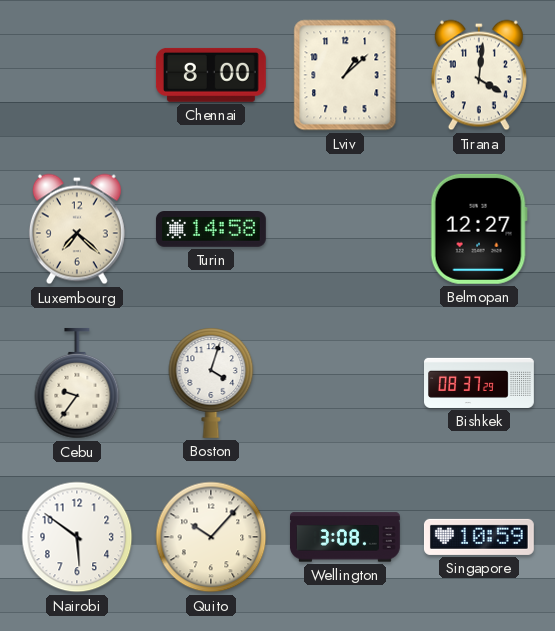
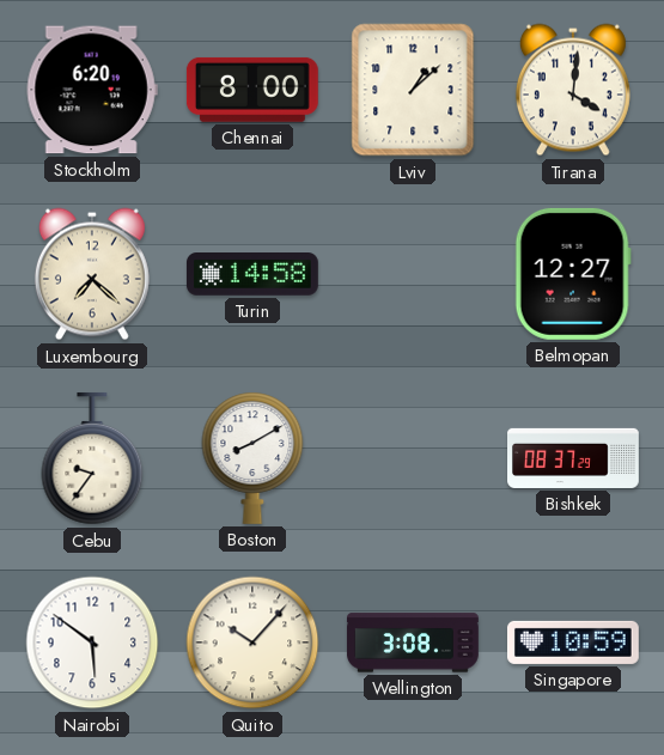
Stockholm: none -> 6:20 (92, 90)
Boston: 4:03 -> 8:10 (252, 458)
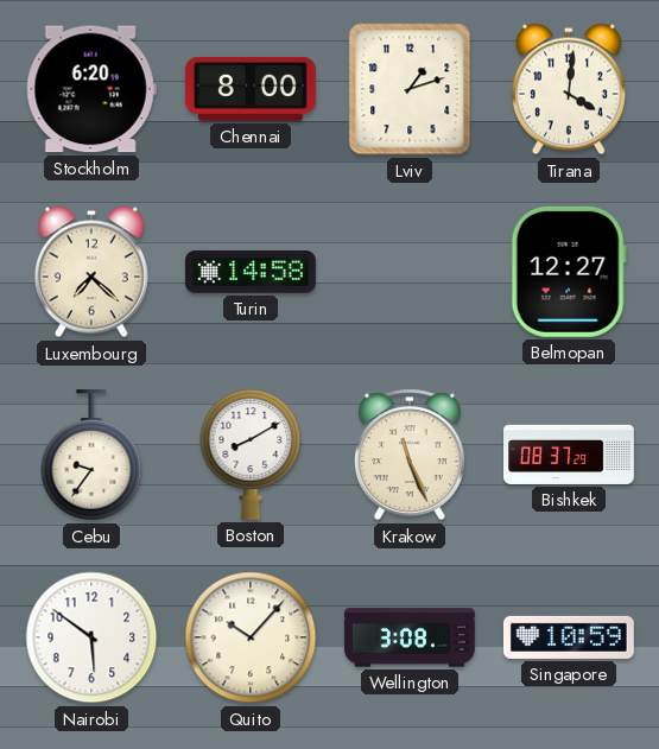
Lviv: 1:08 -> 1:12 (410, 89)
Krakow: none -> 11:26 (410, 455)
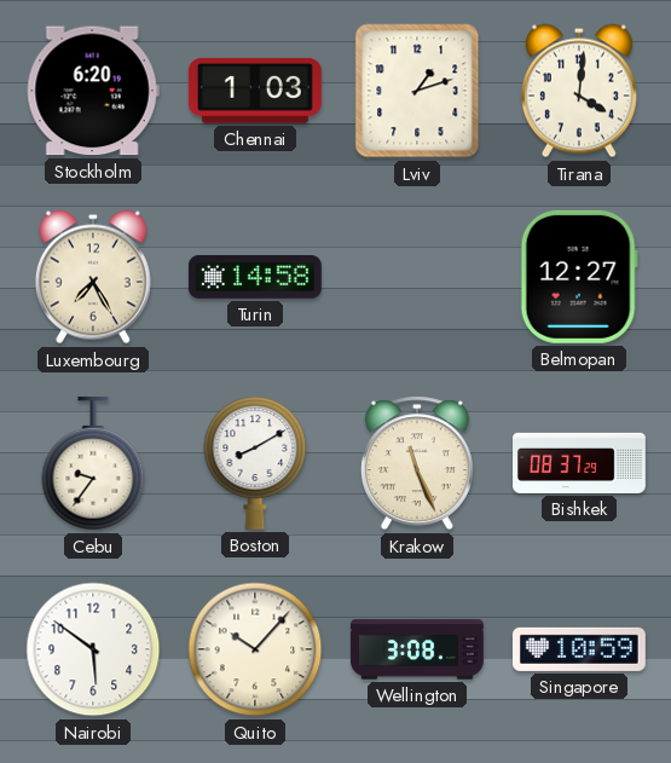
Chennai: 8:00 -> 1:03 (255, 91)
Luxembourg: 7:22 -> 7:25 (93, 277)
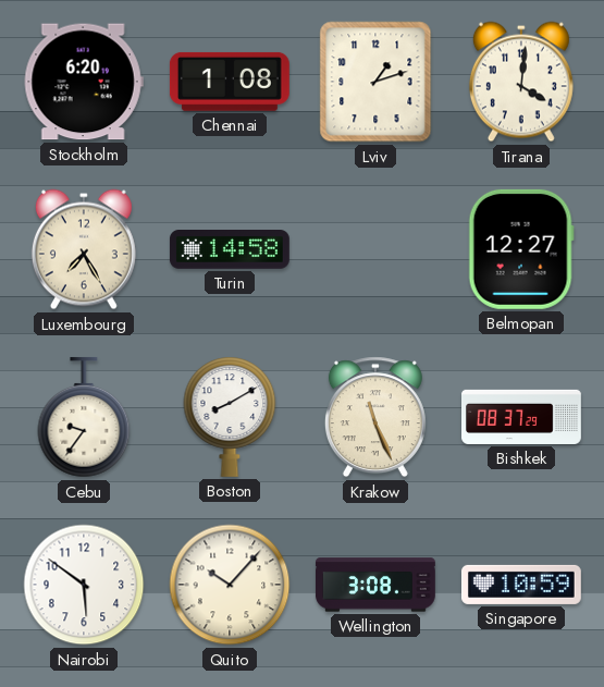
Chennai: 1:03 -> 1:08 (230, 82)
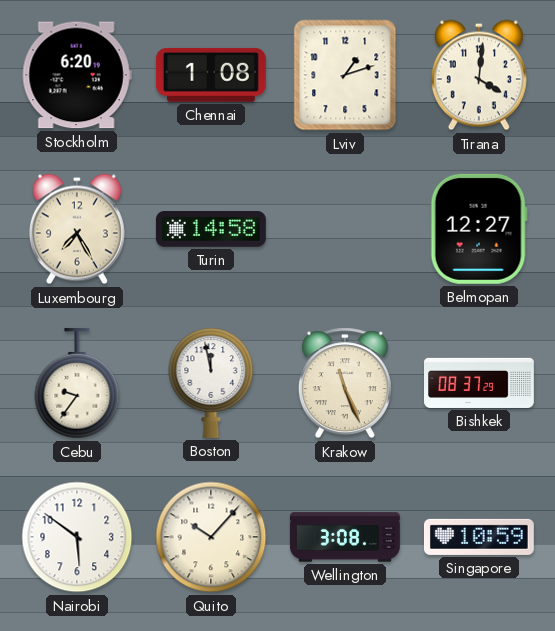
Boston: 8:10 -> 11:58 (211, 383)
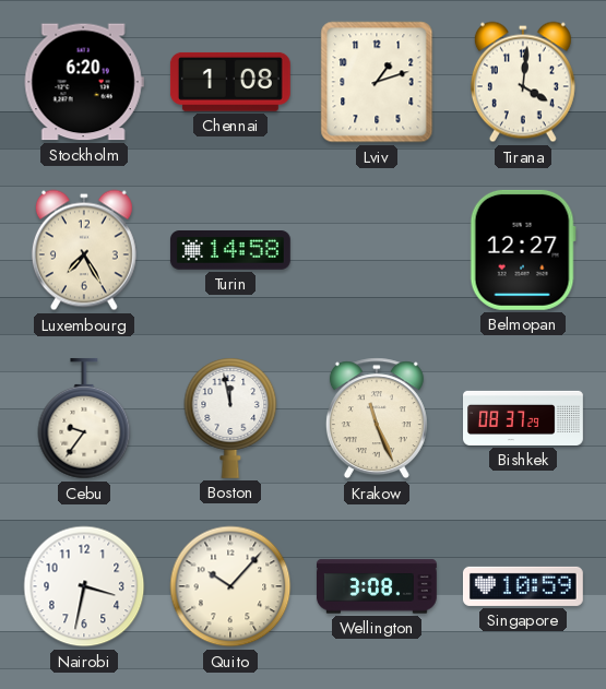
Nairobi: 5:51 -> 3:32 (84, 586)
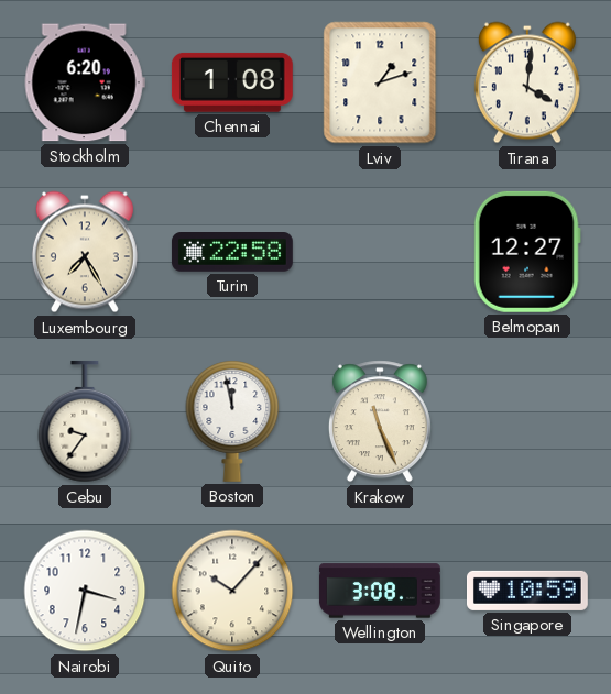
Turin: 14:58 -> 22:58 (232, 253)
Bishkek: 08:37 -> none (524, 418)
